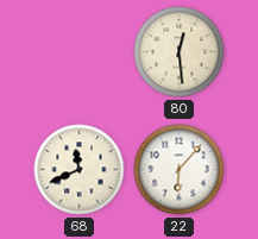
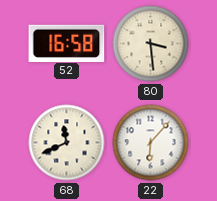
52: none -> 16:58 (67, 43)
80: 12:29 -> 3:29 (151, 44)
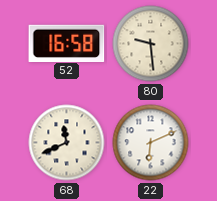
80: 3:29 -> 9:29 (151, 44)
22: 6:07 -> 6:11 (151, 143)
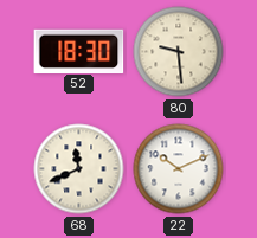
52: 16:58 -> 18:30 (79, 51)
22: 6:11 -> 10:11 (179, 169)
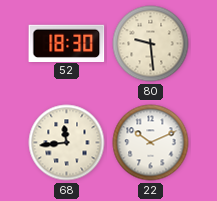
68: 11:41 -> 11:44 (67, 143)
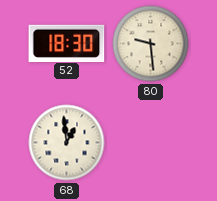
68: 11:44 -> 12:59 (67, 143)
22: 10:11 -> none (151, 143)
